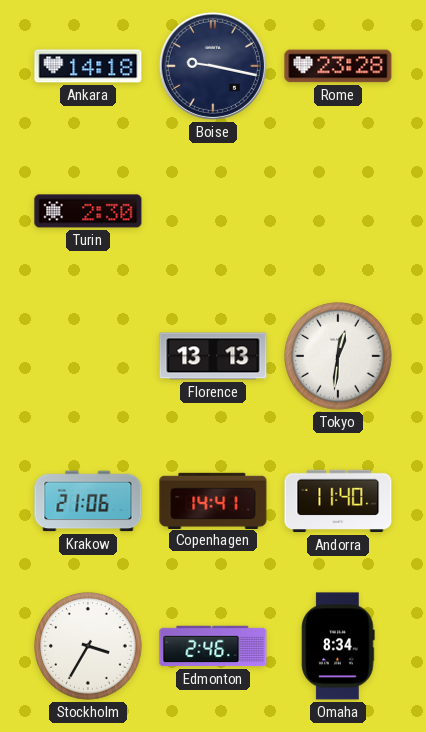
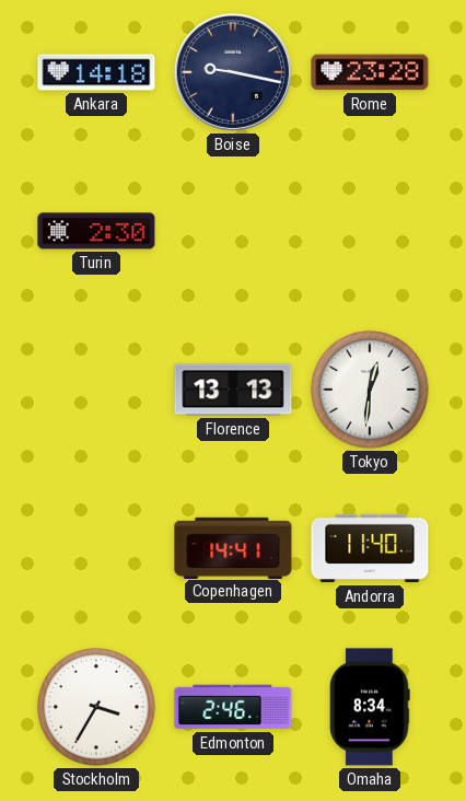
Krakow: 21:06 -> none (88, 501)
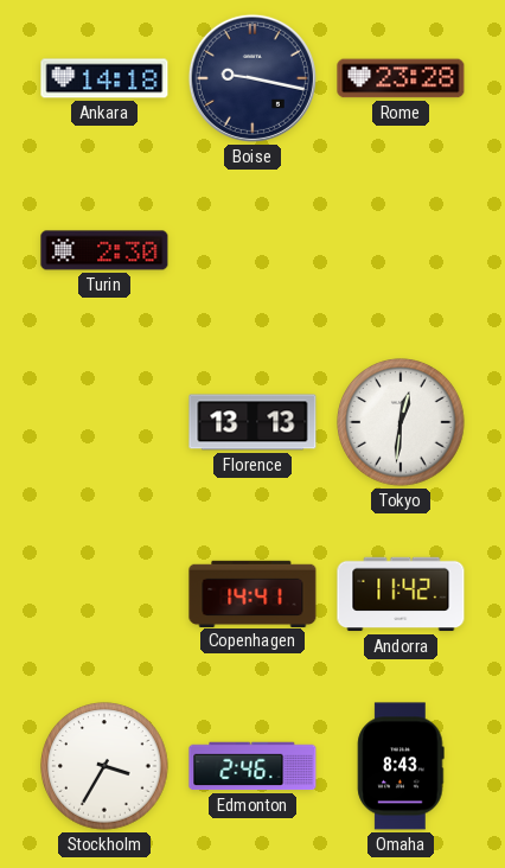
Andorra: 11:40 -> 11:42 (401, 594)
Omaha: 8:34 -> 8:43 (401, 766)
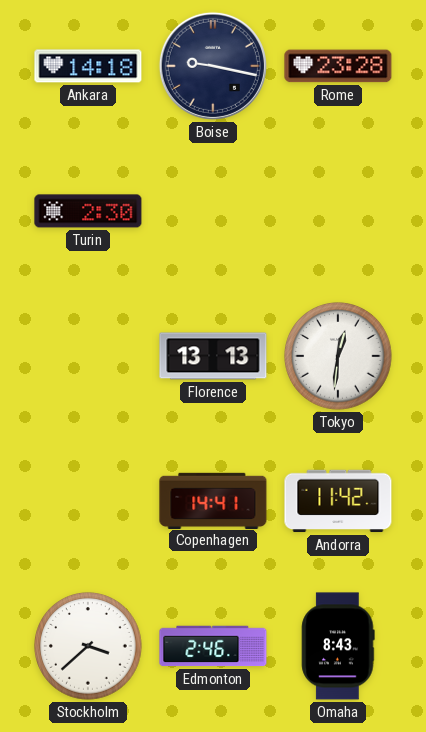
Stockholm: 3:35 -> 3:38 (88, 646)
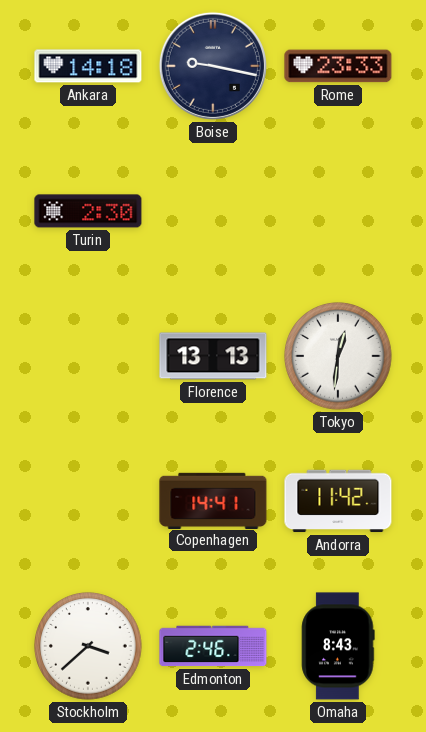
Rome: 23:28 -> 23:33 (338, 66)
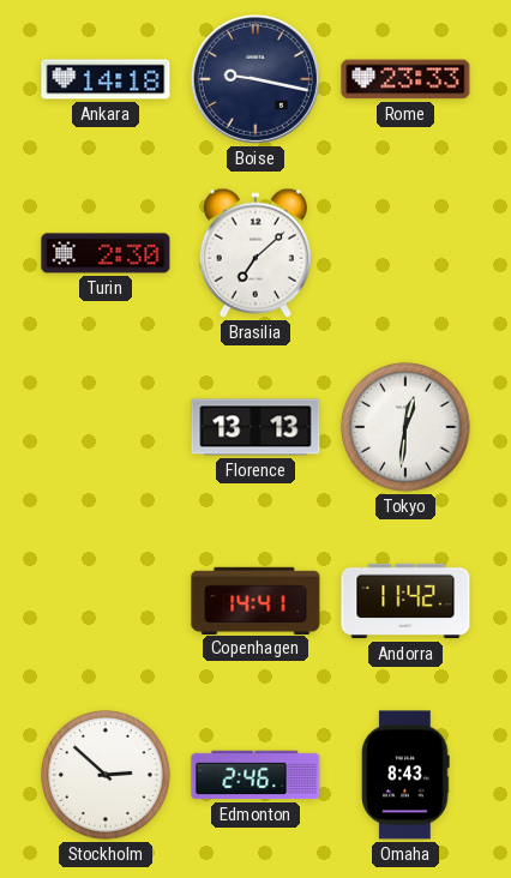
Brasilia: none -> 7:08 (256, 253)
Stockholm: 3:38 -> 2:52 (106, 775)
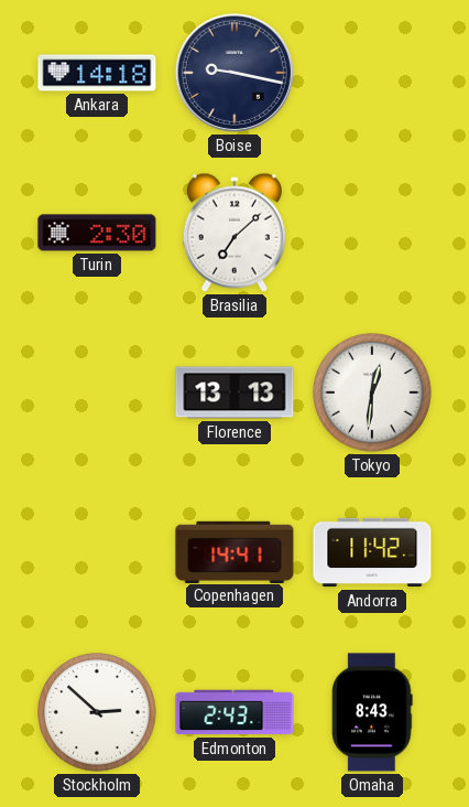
Rome: 23:33 -> none (405, 79)
Edmonton: 2:46 -> 2:43 (234, 712)
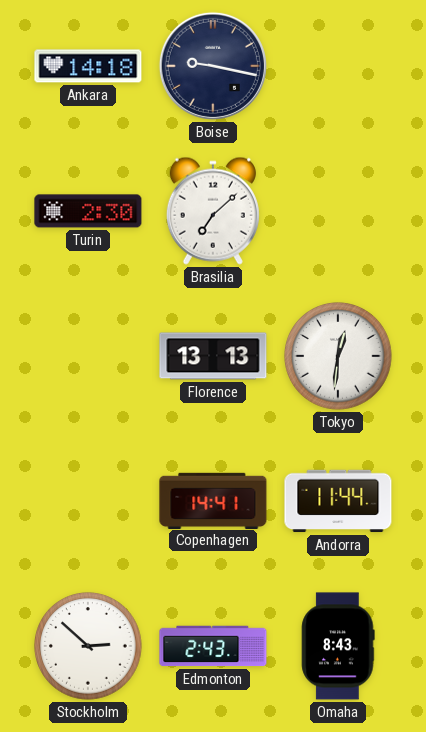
Andorra: 11:42 -> 11:44 (338, 501)
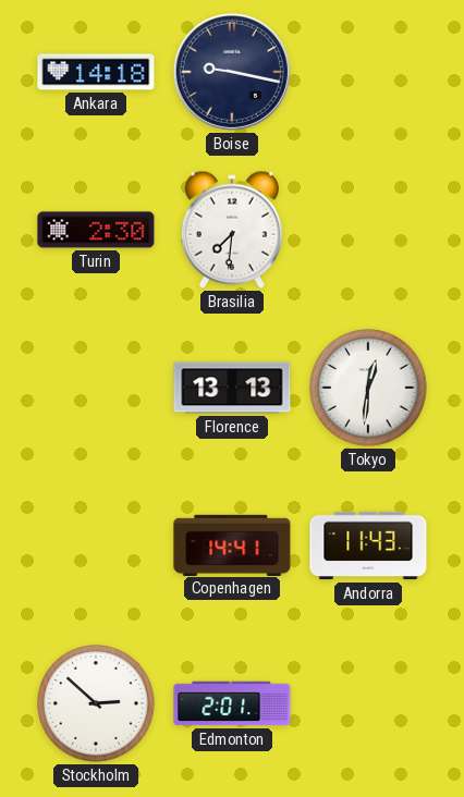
Brasilia: 7:08 -> 7:31 (232, 230)
Andorra: 11:44 -> 11:43 (368, 545)
Edmonton: 2:43 -> 2:01 (232, 703)
Omaha: 8:43 -> none (338, 646)
